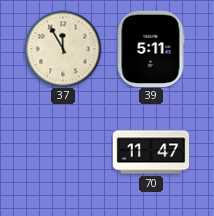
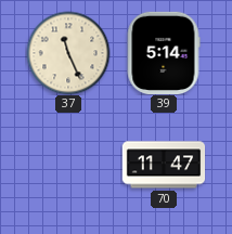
37: 11:55 -> 11:26 (68, 53)
39: 5:11 -> 5:14 (164, 52)
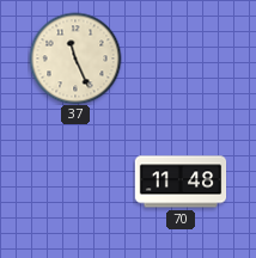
39: 5:14 -> none (164, 52)
70: 11:47 -> 11:48 (181, 182)
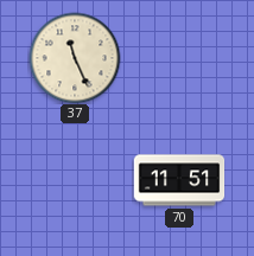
70: 11:48 -> 11:51 (179, 180)
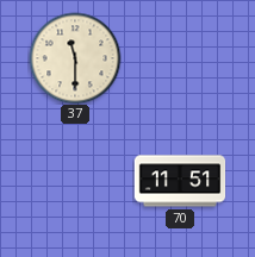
37: 11:26 -> 11:30 (75, 58)
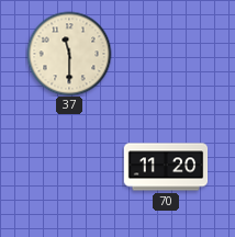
70: 11:51 -> 11:20 (166, 167)
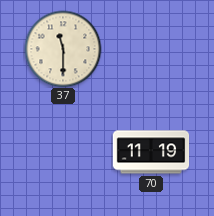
70: 11:20 -> 11:19 (151, 152)
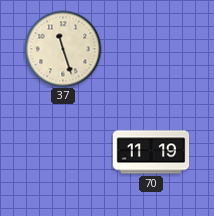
37: 11:30 -> 11:27 (63, 49)
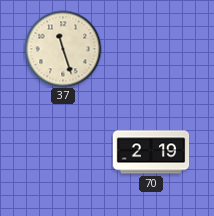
70: 11:19 -> 2:19 (151, 152)
